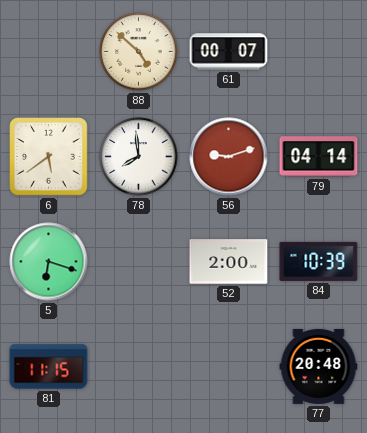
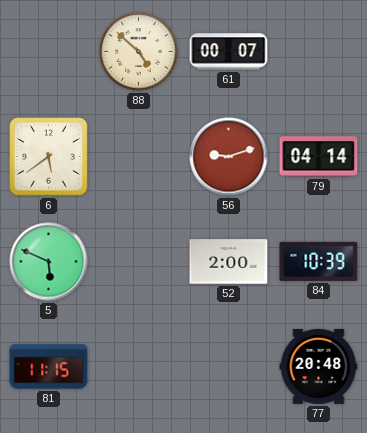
78: 7:59 -> none (139, 157)
5: 6:18 -> 5:49 (49, 262)
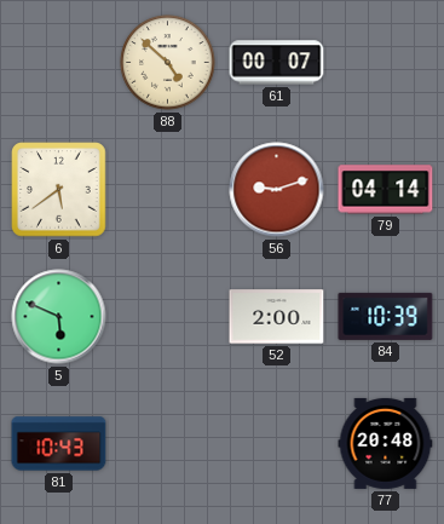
81: 11:15 -> 10:43 (59, 444)
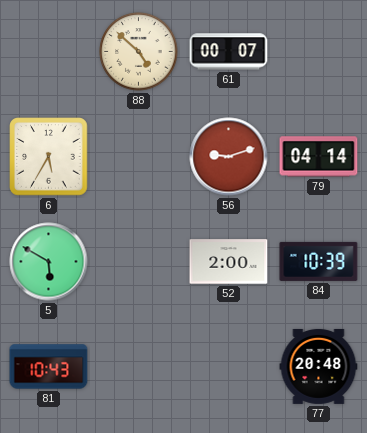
6: 5:39 -> 5:35 (49, 157)
5: 5:49 -> 5:50 (49, 262)
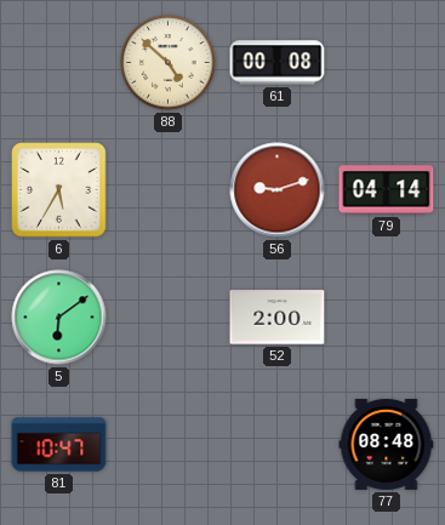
61: 00:07 -> 00:08 (278, 63)
5: 5:50 -> 6:09 (59, 318)
84: 10:39 -> none (319, 261)
81: 10:43 -> 10:47 (59, 445)
77: 20:48 -> 08:48 (387, 444)
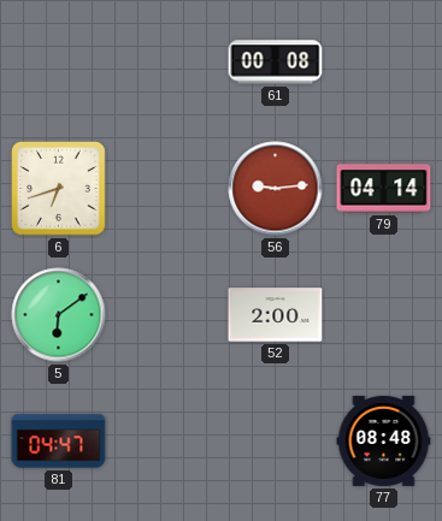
88: 4:52 -> none (169, 63)
6: 5:35 -> 6:42 (59, 189)
56: 9:12 -> 9:14 (276, 189)
81: 10:47 -> 04:47 (59, 442)
